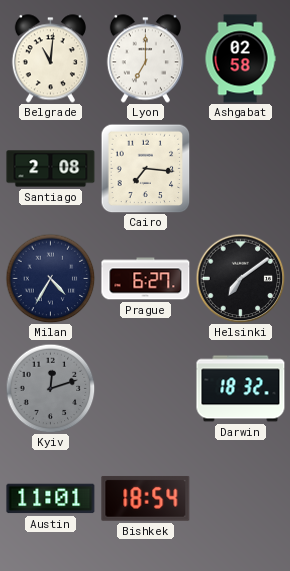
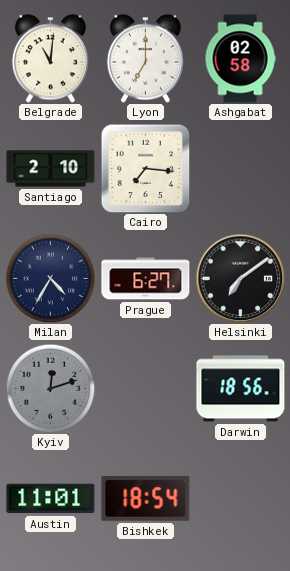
Santiago: 2:08 -> 2:10 (51, 169)
Darwin: 18:32 -> 18:56 (241, 389)
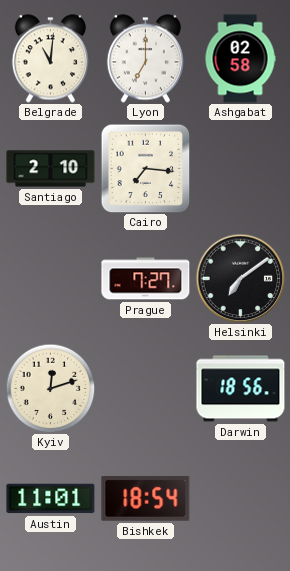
Milan: 4:35 -> none (50, 278)
Prague: 6:27 -> 7:27 (146, 279)
Kyiv dial: grey -> cream (50, 388)
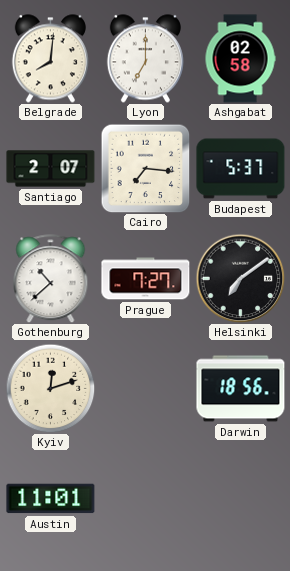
Belgrade: 11:01 -> 8:01 (50, 59)
Santiago: 2:10 -> 2:07 (51, 169)
Budapest: none -> 5:37 (241, 169)
Gothenburg: none -> 10:38 (51, 279)
Bishkek: 18:54 -> none (146, 498)
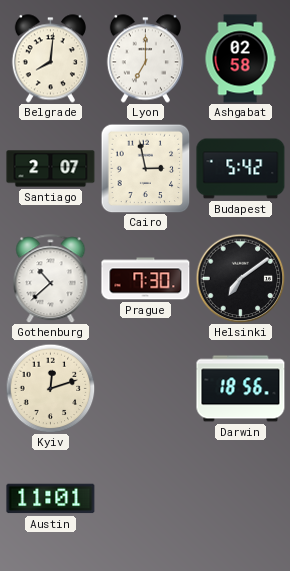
Cairo: 7:16 -> 2:58 (145, 168)
Budapest: 5:37 -> 5:42 (241, 169)
Prague: 7:27 -> 7:30 (146, 279)
